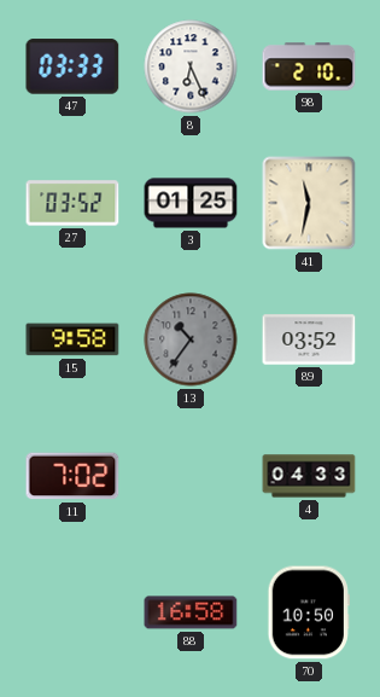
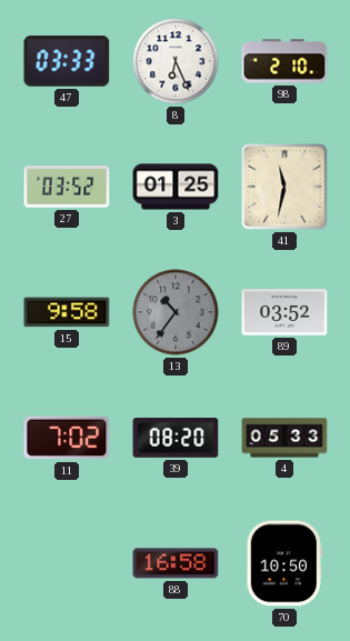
39: none -> 08:20 (176, 438)
4: 04:33 -> 05:33 (284, 438)
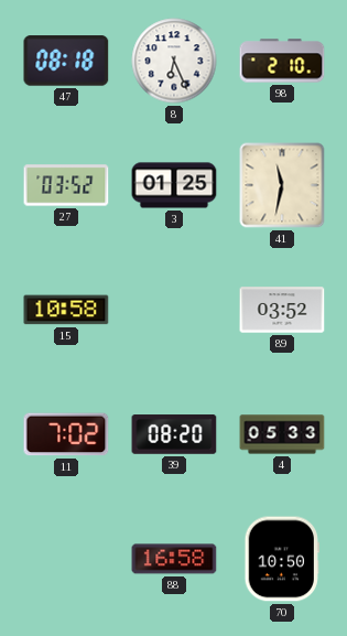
47: 03:33 -> 08:18 (66, 61)
15: 9:58 -> 10:58 (66, 310)
13: 10:36 -> none (176, 312)
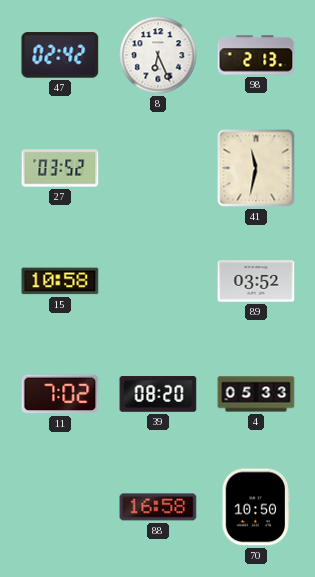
47: 08:18 -> 02:42 (60, 55)
98: 2:10 -> 2:13 (256, 55)
3: 01:25 -> none (174, 185)
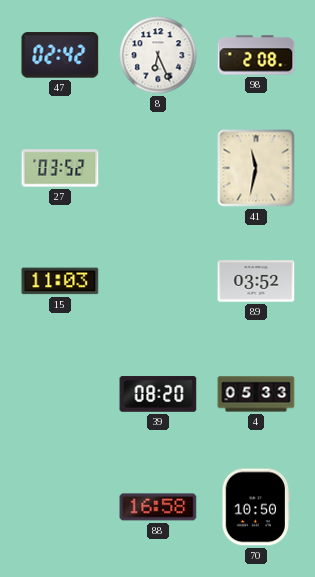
98: 2:13 -> 2:08 (256, 55)
15: 10:58 -> 11:03 (60, 281)
11: 7:02 -> none (60, 394)
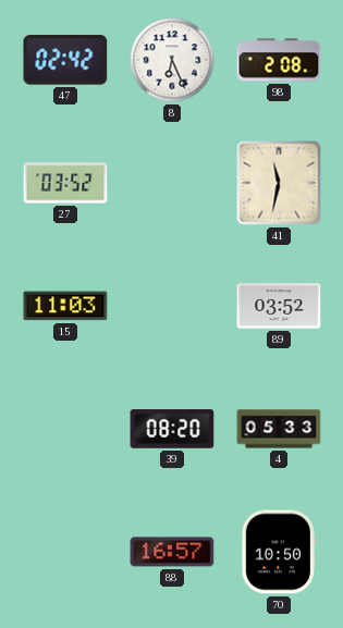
88: 16:58 -> 16:57 (172, 552)
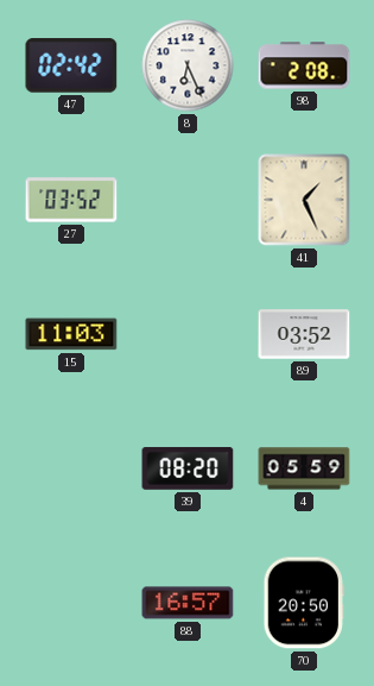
41: 11:32 -> 1:26 (304, 200)
4: 05:33 -> 05:59 (304, 468)
70: 10:50 -> 20:50 (303, 603)
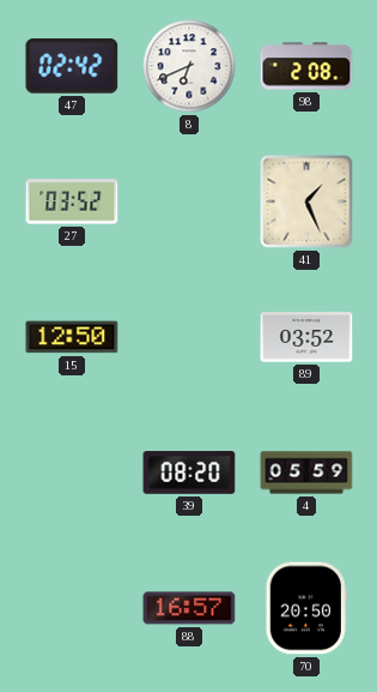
8: 6:26 -> 6:41 (189, 66)
15: 11:03 -> 12:50 (72, 337)
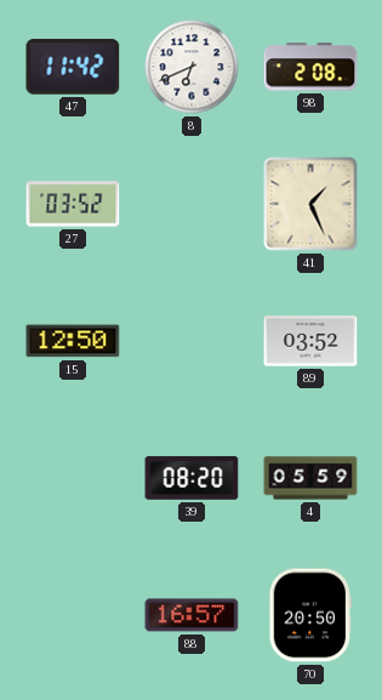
47: 02:42 -> 11:42 (73, 67)
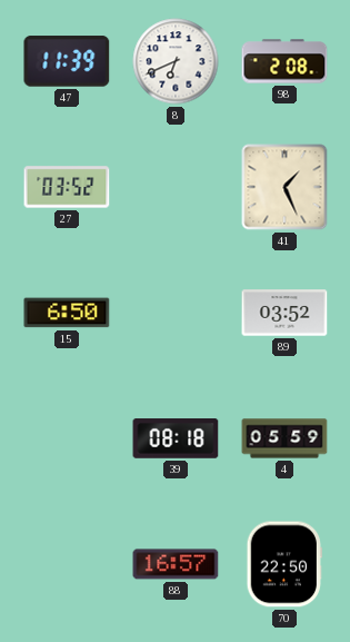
47: 11:42 -> 11:39 (67, 61)
15: 12:50 -> 6:50 (67, 313)
39: 08:20 -> 08:18 (176, 438)
70: 20:50 -> 22:50 (283, 564)
